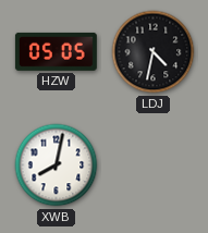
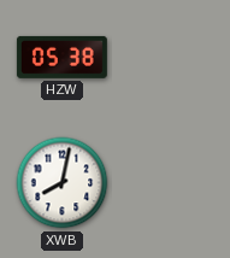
HZW: 05:05 -> 05:38 (61, 57)
LDJ: 4:32 -> none (154, 52)
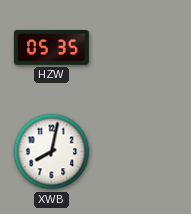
HZW: 05:38 -> 05:35 (51, 47)
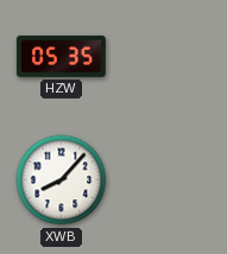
XWB: 8:02 -> 8:07 (62, 180)
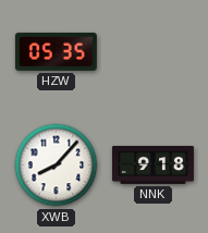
NNK: none -> 9:18 (152, 165)
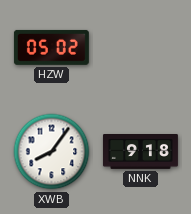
HZW: 05:35 -> 05:02 (51, 47)
XWB: 8:07 -> 8:06 (52, 152)
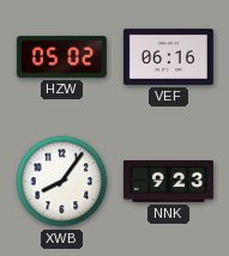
VEF: none -> 06:16 (168, 56)
NNK: 9:18 -> 9:23 (168, 182)
